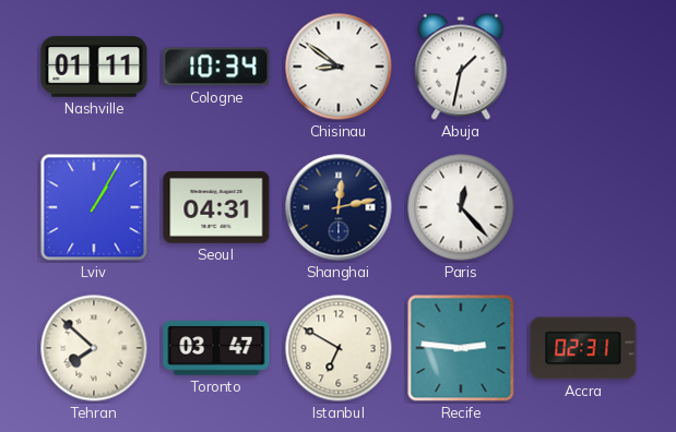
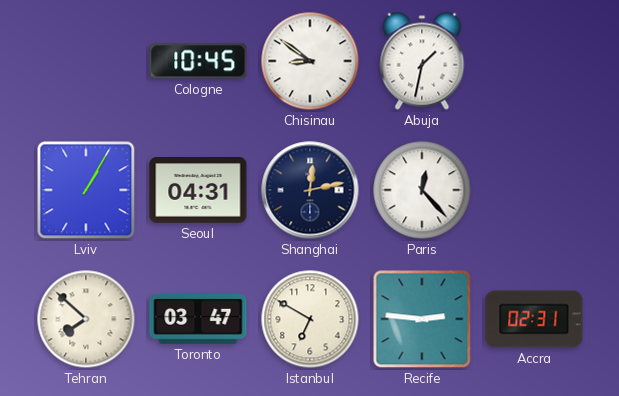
Nashville: 01:11 -> none (94, 67)
Cologne: 10:34 -> 10:45 (198, 61)
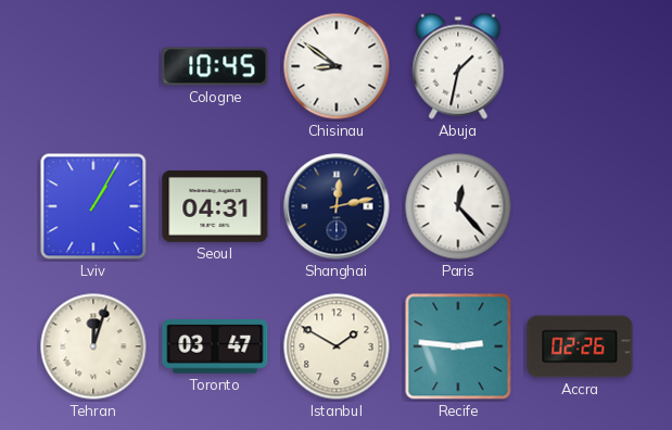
Tehran: 7:52 -> 12:03 (93, 346)
Istanbul: 6:50 -> 1:50 (337, 346)
Accra: 02:31 -> 02:26 (580, 346)
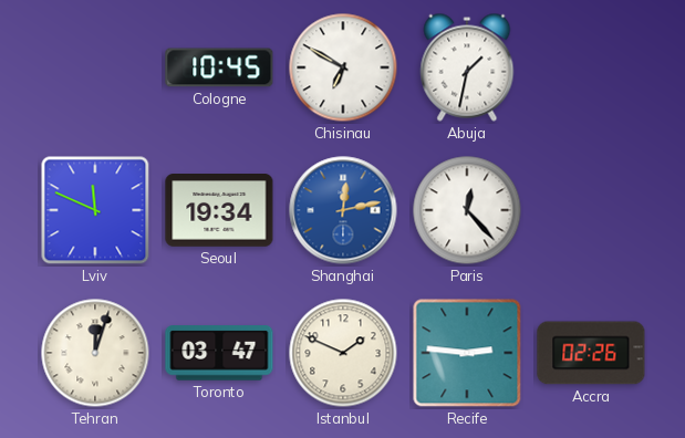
Chisinau: 8:51 -> 6:50 (343, 67)
Lviv: 1:05 -> 11:49 (95, 210)
Seoul: 04:31 -> 19:34 (219, 210)
Shanghai dial: navy -> blue (343, 210)
Istanbul: 1:50 -> 1:49 (343, 353)
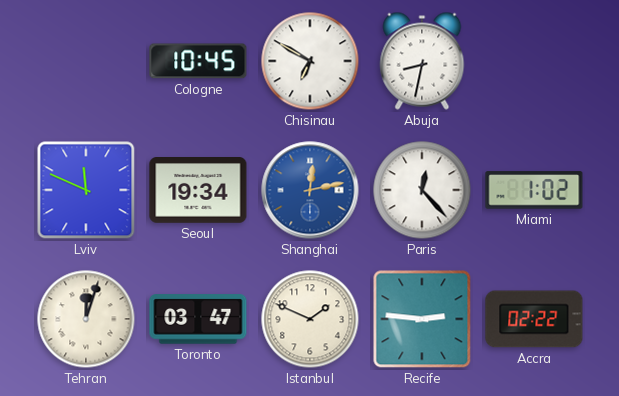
Abuja: 1:32 -> 8:32 (422, 61)
Miami: none -> 1:02 (534, 190)
Accra: 02:26 -> 02:22 (534, 319)
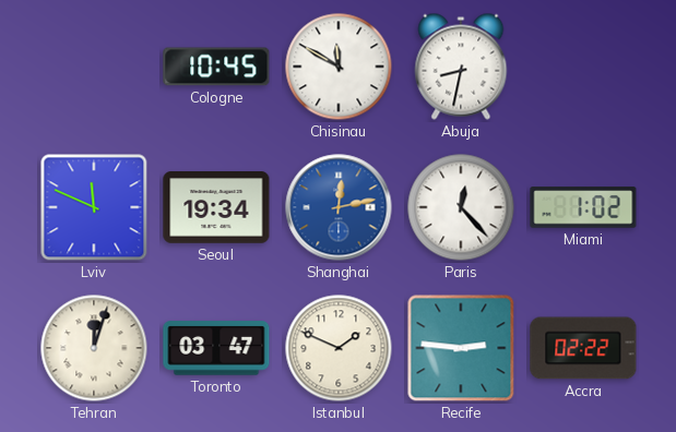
Chisinau: 6:50 -> 11:50 (339, 67)
